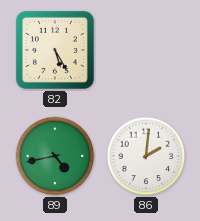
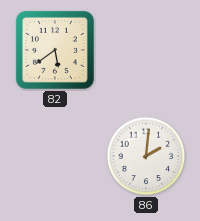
82: 5:25 -> 5:39 (55, 50)
89: 4:43 -> none (55, 156)
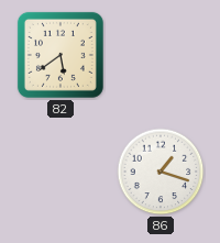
86: 2:01 -> 1:18 (161, 172)
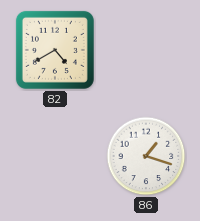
82: 5:39 -> 4:40 (55, 50)
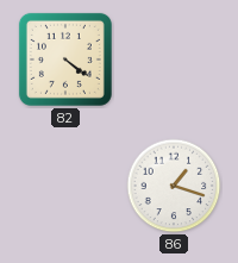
82: 4:40 -> 4:21 (65, 60)
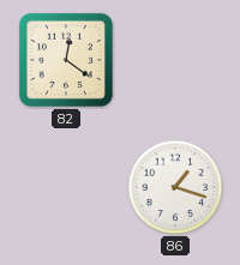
82: 4:21 -> 12:21 (66, 60)
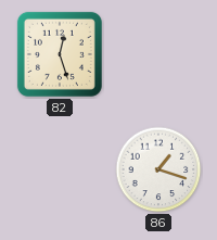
82: 12:21 -> 12:27 (60, 54)
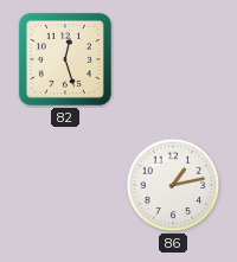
86: 1:18 -> 1:13 (173, 185)
